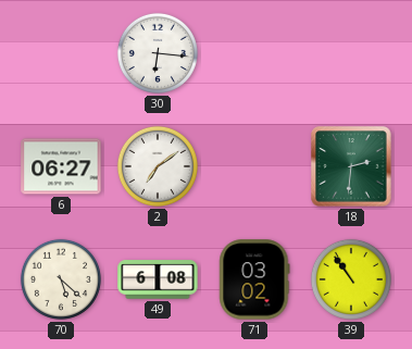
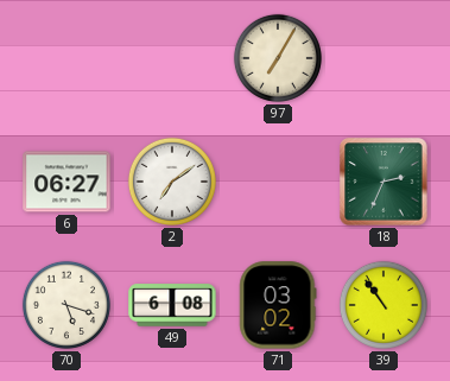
30: 6:16 -> none (158, 53)
97: none -> 7:05 (278, 58)
18: 2:31 -> 2:34 (384, 182)
70: 5:22 -> 5:18 (66, 305)
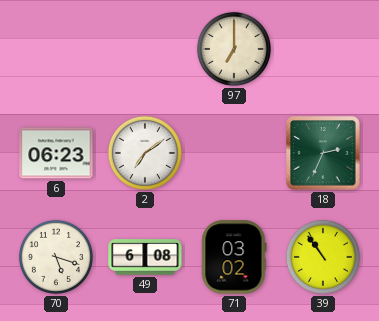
97: 7:05 -> 7:00 (234, 49)
6: 06:27 -> 06:23 (56, 153)
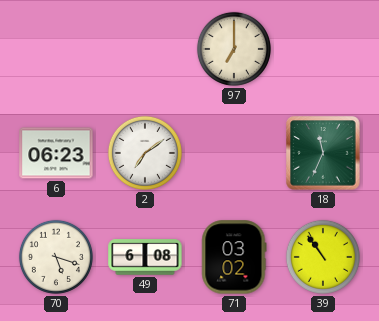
18: 2:34 -> 11:34 (323, 153)
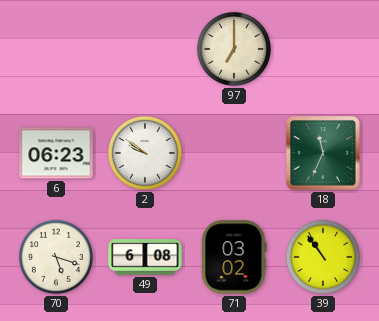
2: 7:09 -> 9:51 (145, 153)
